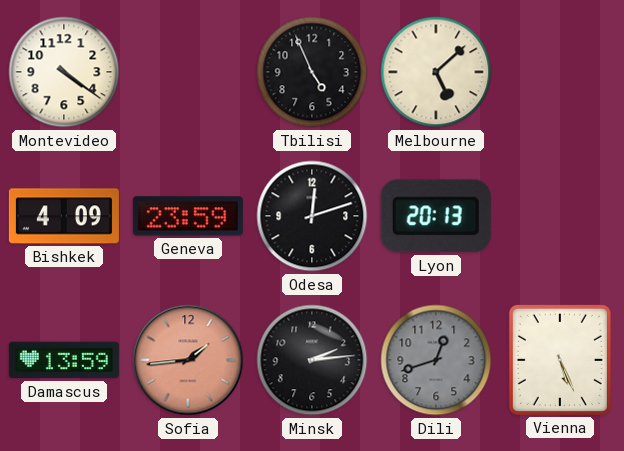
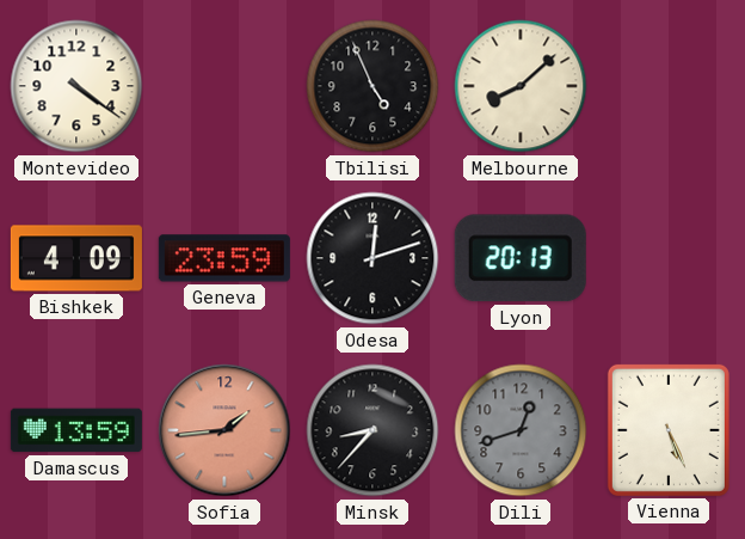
Melbourne: 5:08 -> 8:08 (521, 86)
Minsk: 2:14 -> 8:37 (372, 430)
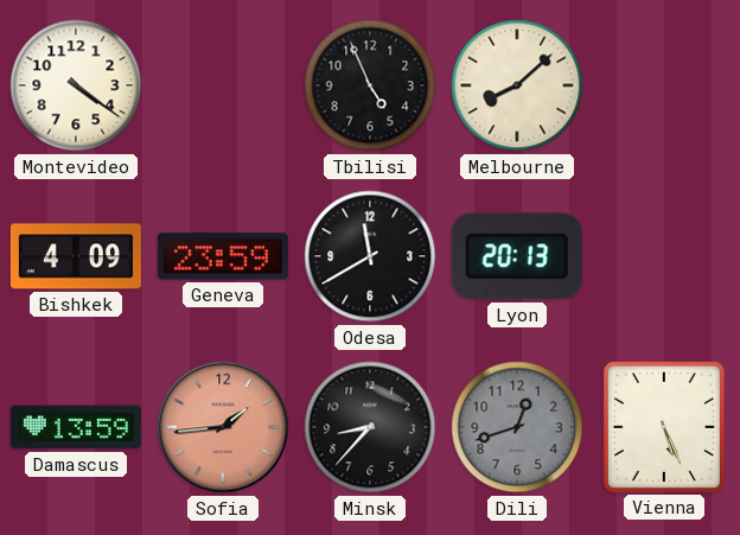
Odesa: 12:12 -> 11:40 (370, 256)
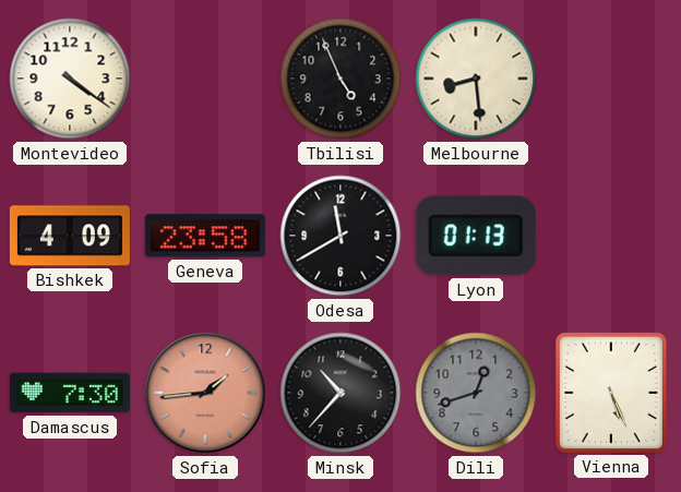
Melbourne: 8:08 -> 8:29 (476, 79)
Geneva: 23:59 -> 23:58 (205, 236)
Lyon: 20:13 -> 01:13 (476, 236)
Damascus: 13:59 -> 7:30 (70, 393)
Minsk: 8:37 -> 10:37 (340, 393)
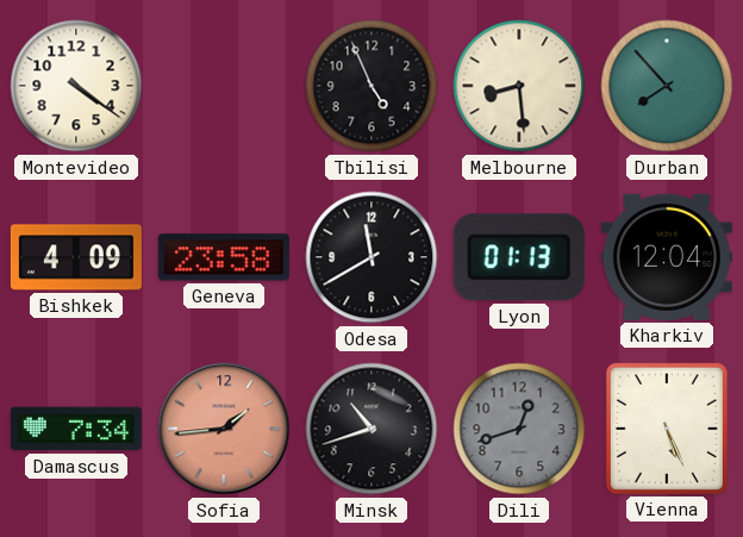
Durban: none -> 7:53 (667, 86)
Kharkiv: none -> 12:04 (667, 257)
Damascus: 7:30 -> 7:34 (76, 429)
Minsk: 10:37 -> 10:42 (371, 429)
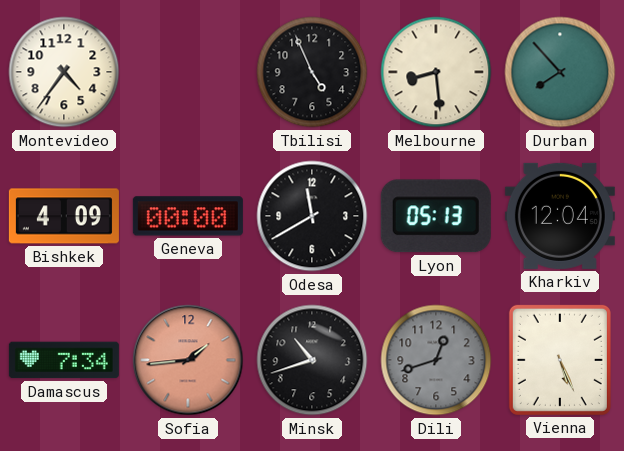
Montevideo: 4:21 -> 4:36 (64, 72)
Geneva: 23:58 -> 00:00 (188, 216)
Lyon: 01:13 -> 05:13 (436, 216)
